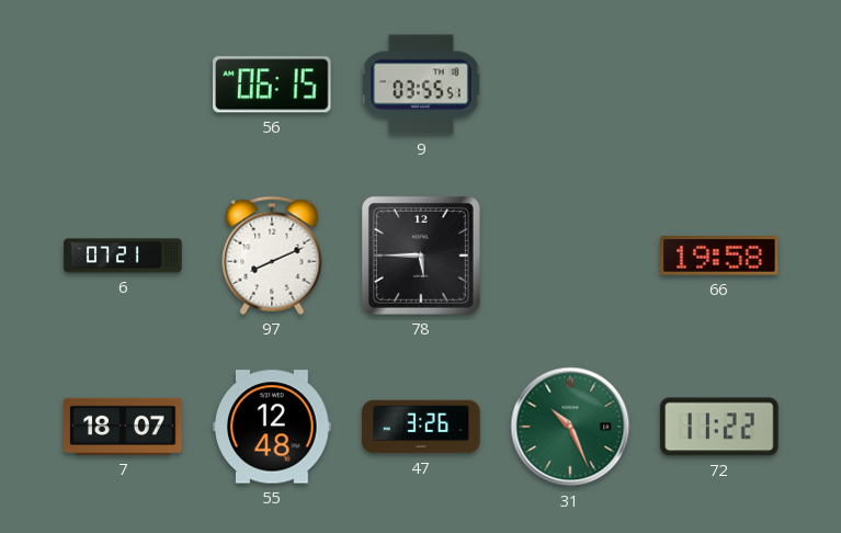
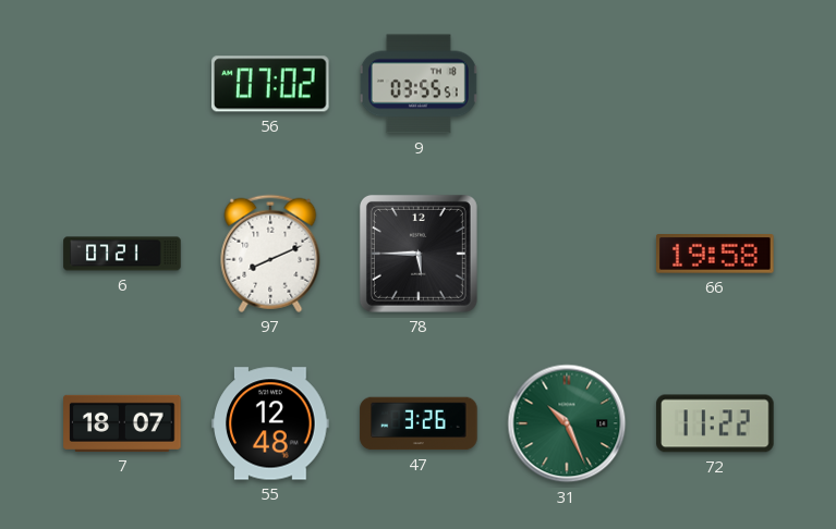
56: 06:15 -> 07:02 (271, 84)
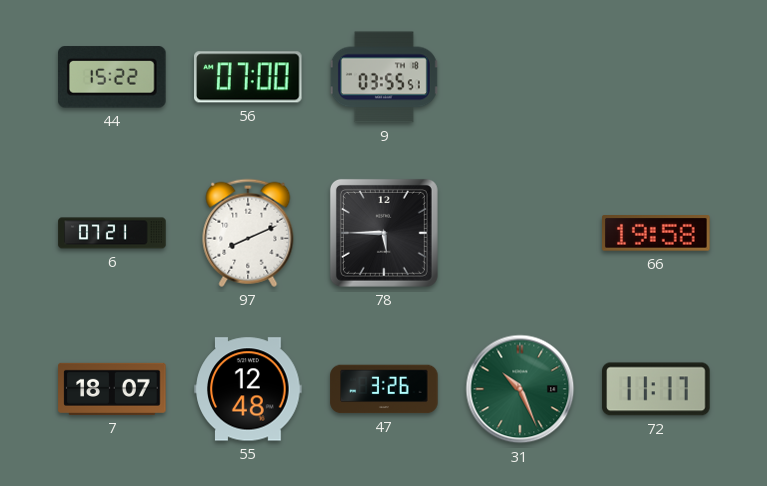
44: none -> 15:22 (113, 77)
56: 07:02 -> 07:00 (249, 77)
72: 11:22 -> 11:17 (656, 389)
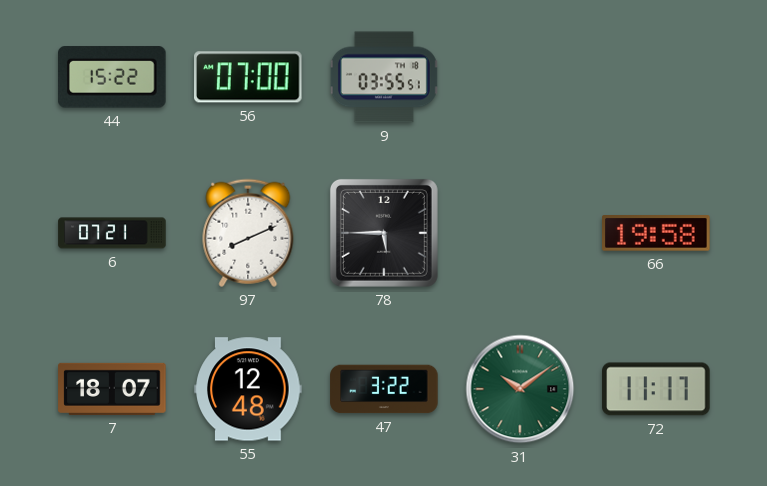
47: 3:26 -> 3:22 (384, 389)
31: 10:26 -> 10:09 (520, 389)
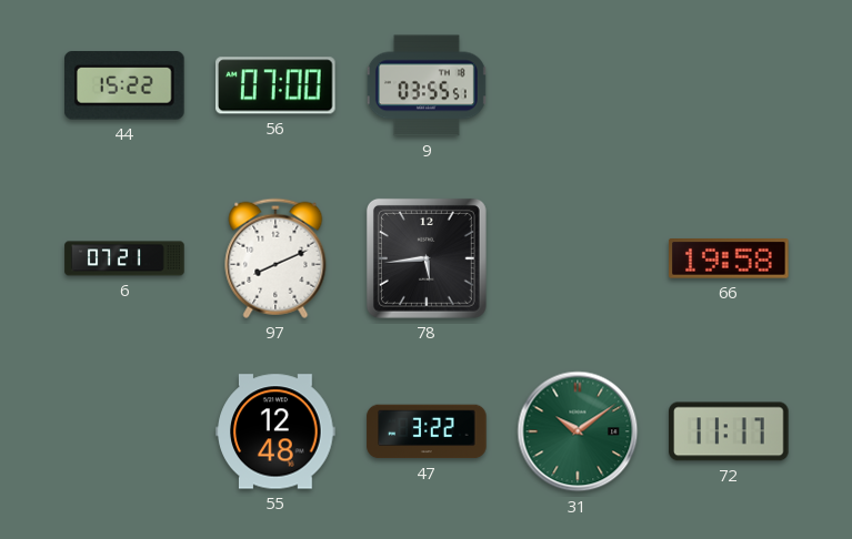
78: 5:45 -> 5:44 (427, 258)
7: 18:07 -> none (112, 389)
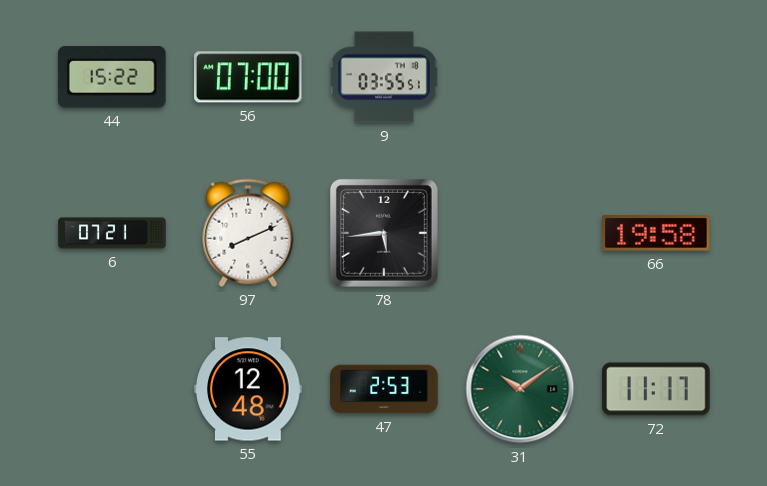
47: 3:22 -> 2:53 (384, 389)
